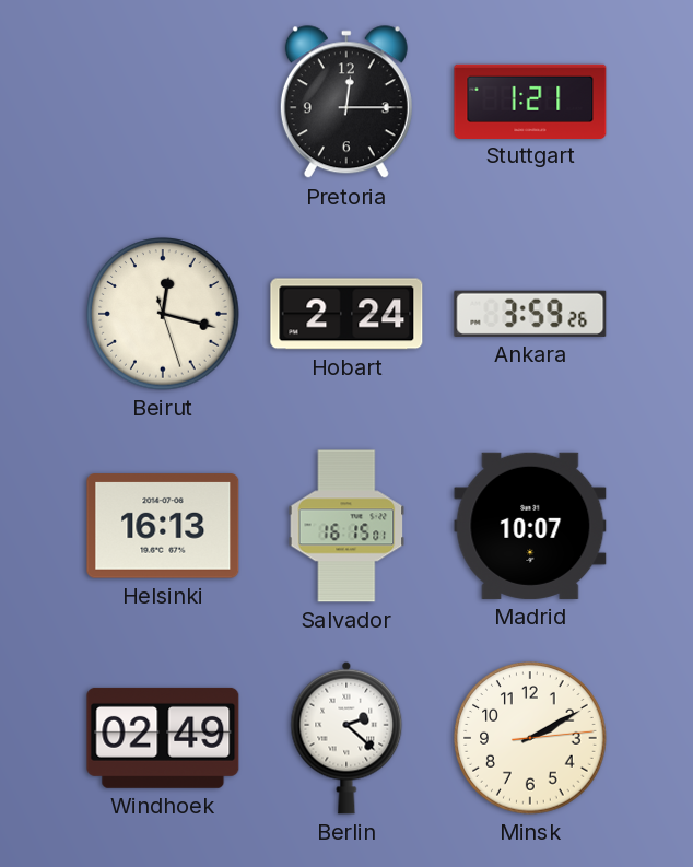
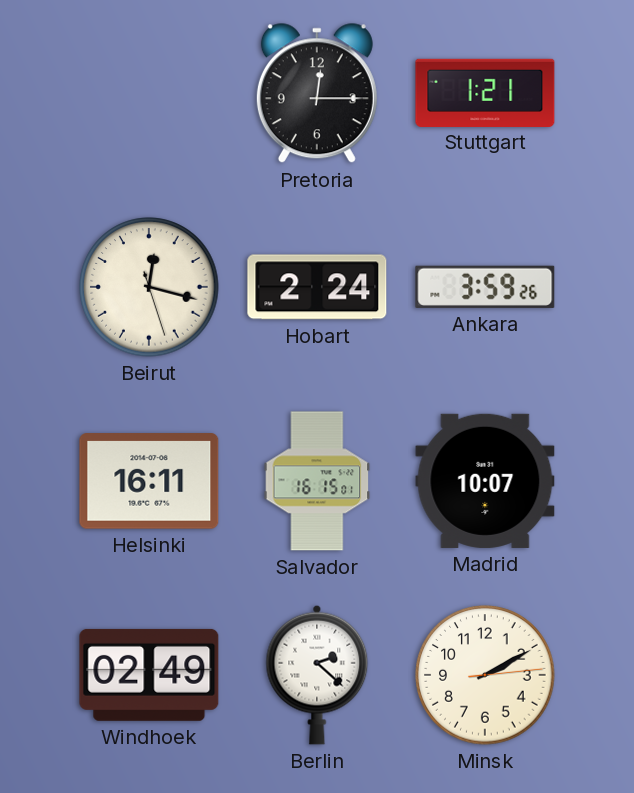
Helsinki: 16:13 -> 16:11 (149, 481)
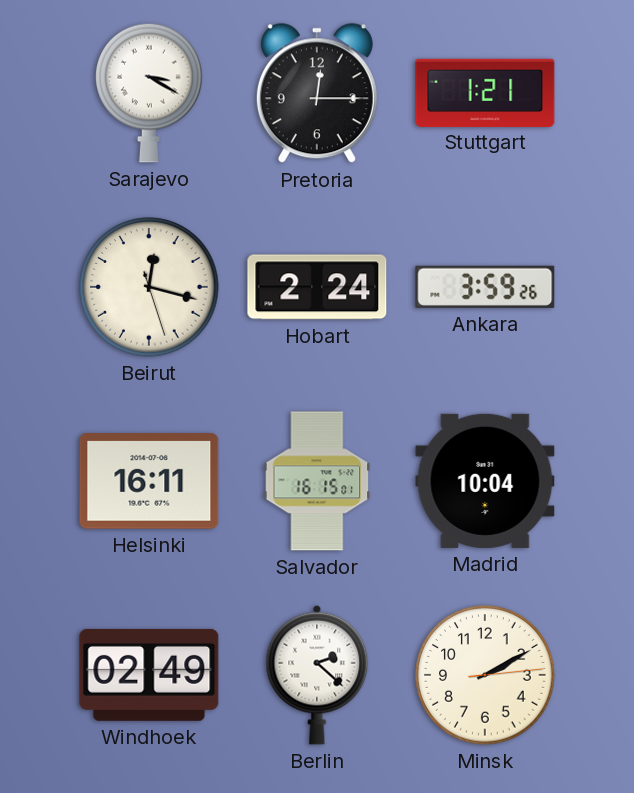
Sarajevo: none -> 3:20 (149, 93)
Madrid: 10:07 -> 10:04 (485, 481)
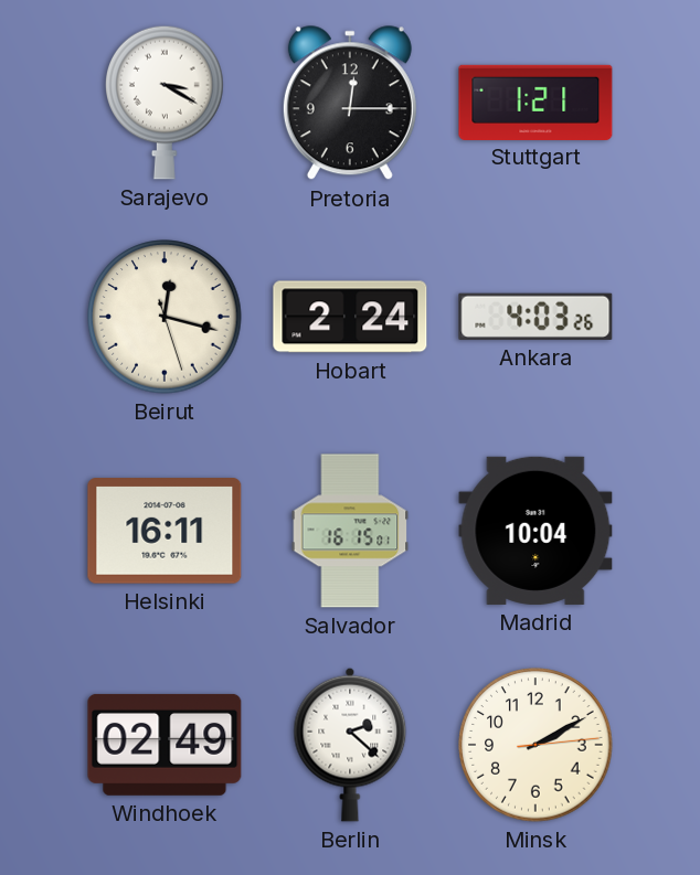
Ankara: 3:59 -> 4:03 (535, 317)
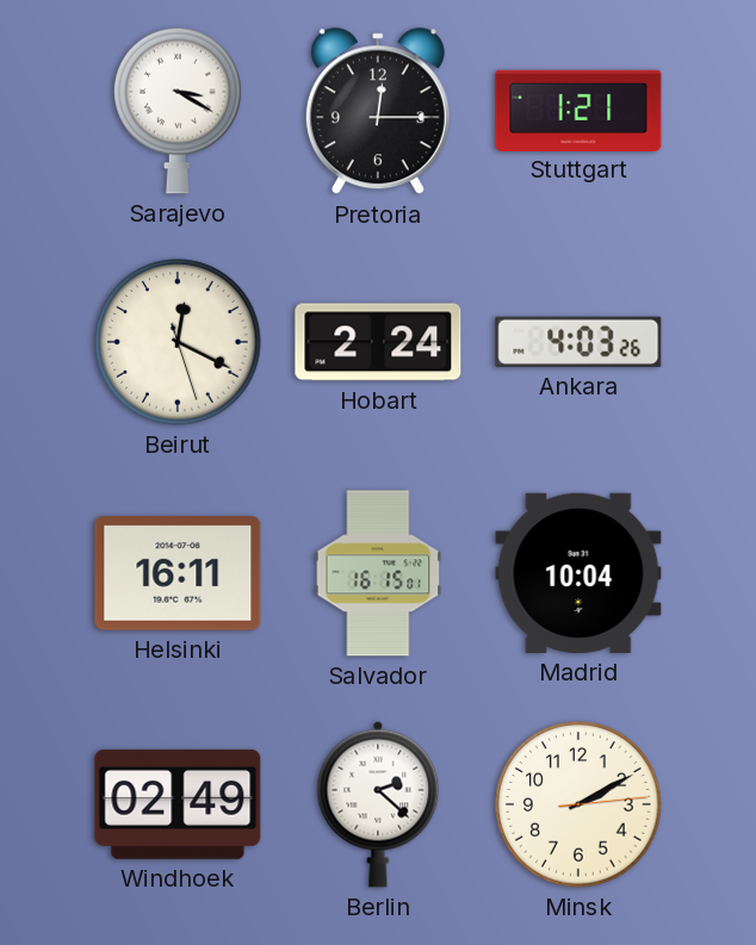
Beirut: 12:17 -> 12:19 (178, 342)
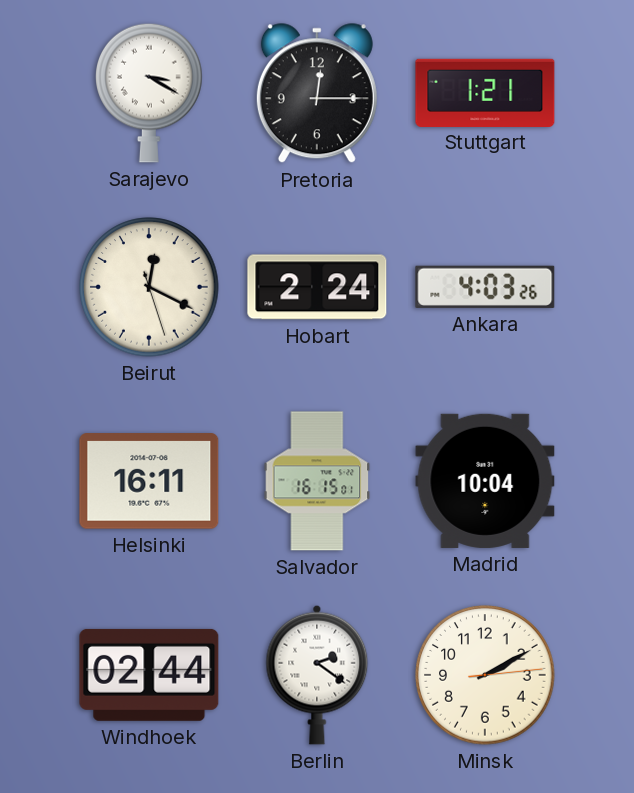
Windhoek: 02:49 -> 02:44 (149, 675)
Berlin: 2:22 -> 2:21 (317, 675)
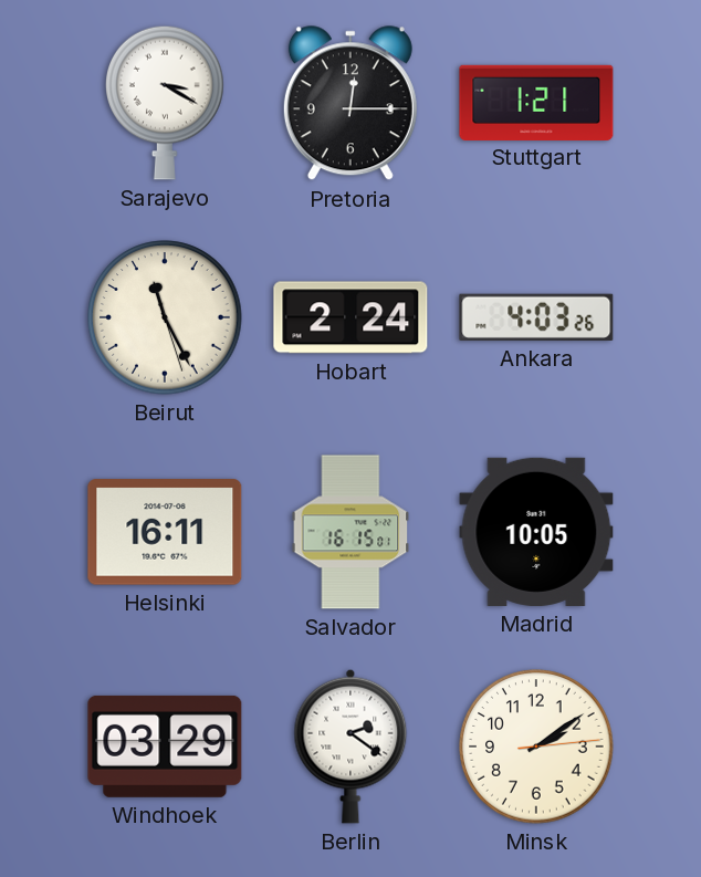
Beirut: 12:19 -> 11:25 (165, 317)
Madrid: 10:04 -> 10:05 (536, 532)
Windhoek: 02:44 -> 03:29 (165, 747)
Minsk: 2:10 -> 2:09 (536, 747)
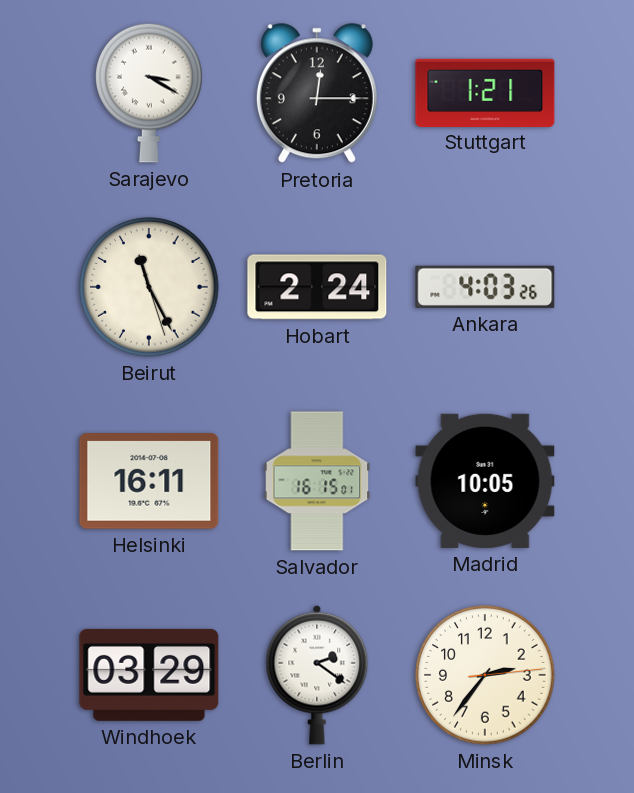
Minsk: 2:09 -> 2:36 (485, 675)
